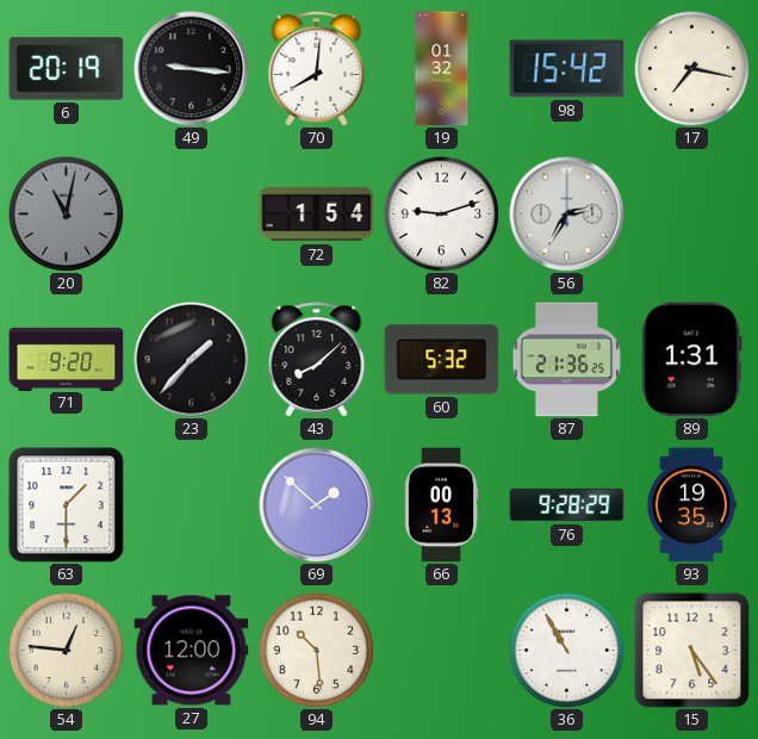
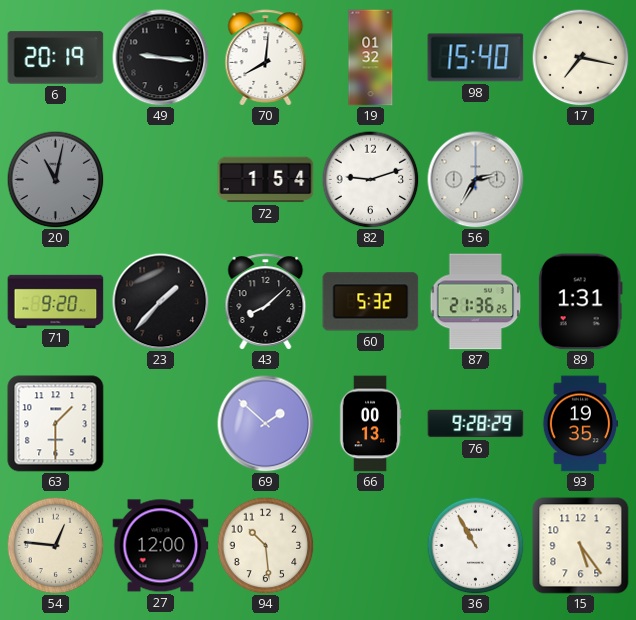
98: 15:42 -> 15:40 (476, 58)
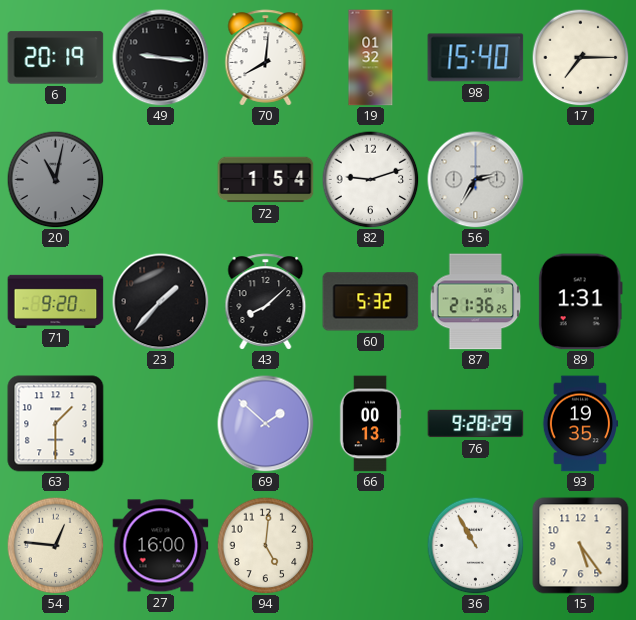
17: 7:17 -> 7:15 (580, 57)
27: 12:00 -> 16:00 (161, 546)
94: 10:29 -> 5:01 (265, 545)
